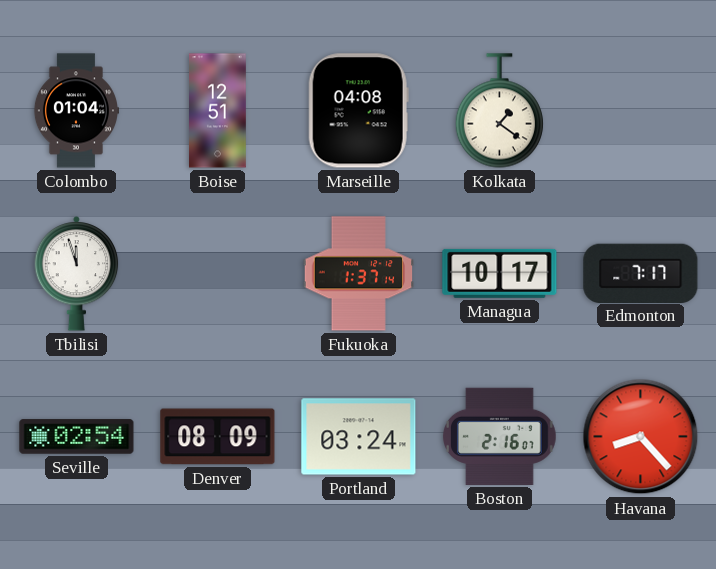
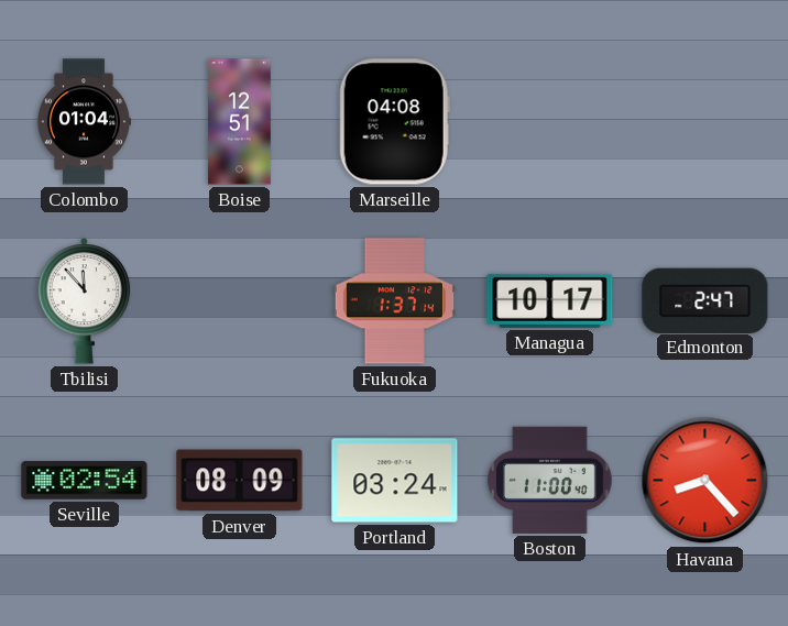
Kolkata: 1:21 -> none (499, 111)
Tbilisi: 11:57 -> 11:53 (85, 300)
Edmonton: 7:17 -> 2:47 (705, 300)
Boston: 2:16 -> 11:00 (549, 480)
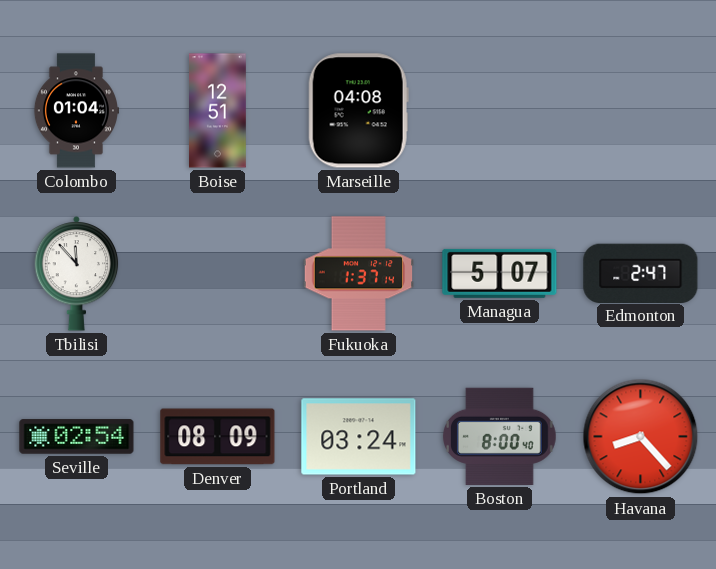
Managua: 10:17 -> 5:07 (500, 273)
Boston: 11:00 -> 8:00 (499, 436)
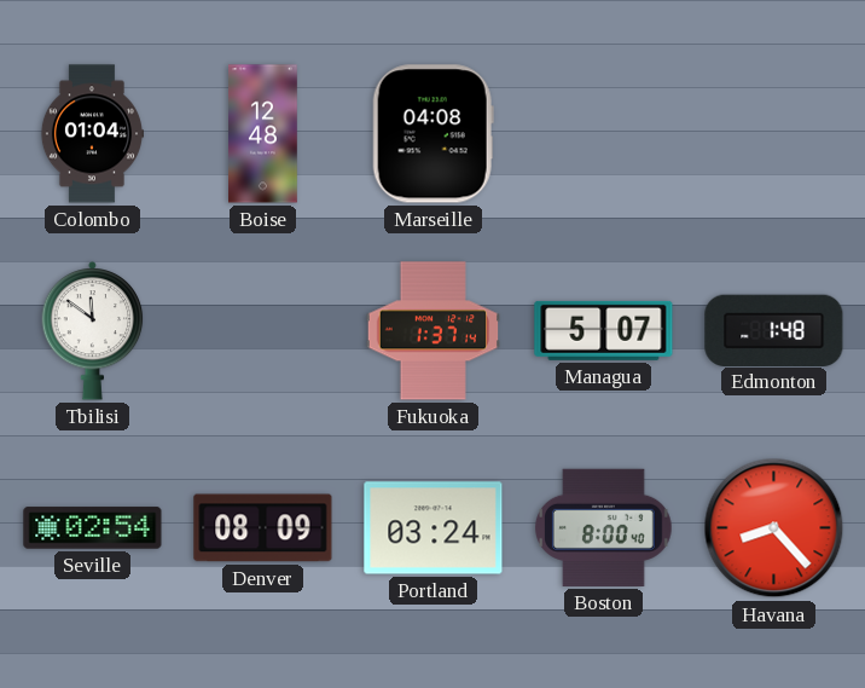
Boise: 12:51 -> 12:48 (263, 134)
Tbilisi: 11:53 -> 11:51 (93, 330)
Edmonton: 2:47 -> 1:48 (774, 330)
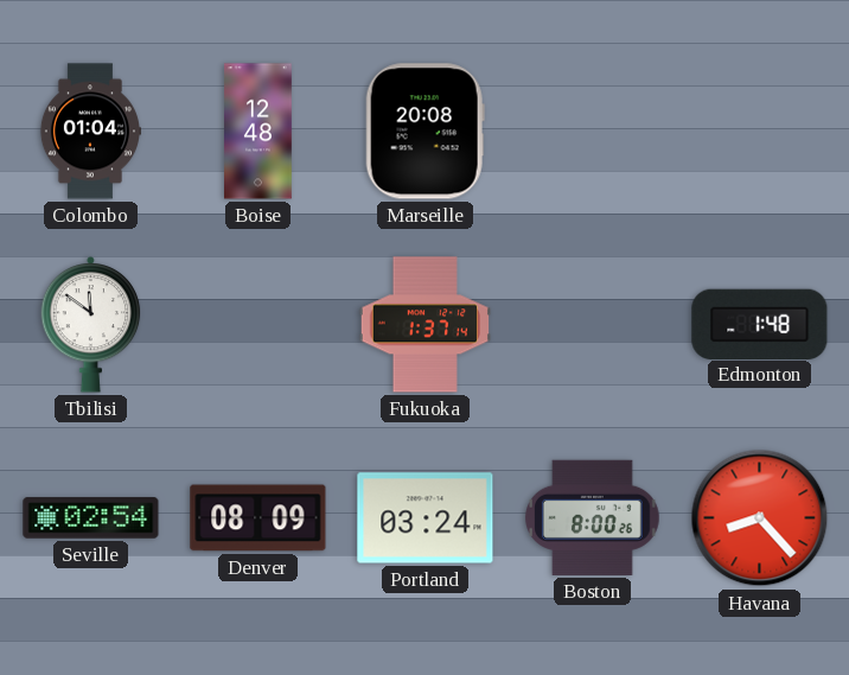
Marseille: 04:08 -> 20:08 (425, 132)
Managua: 5:07 -> none (604, 330)
Boston: 8:00:40 -> 8:00:26 (592, 517)
